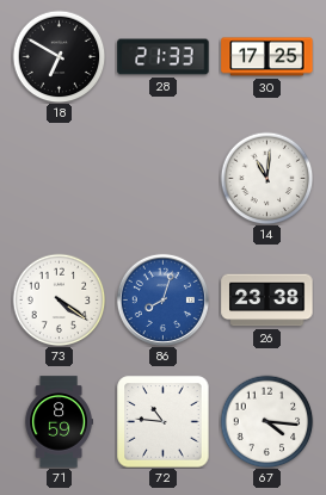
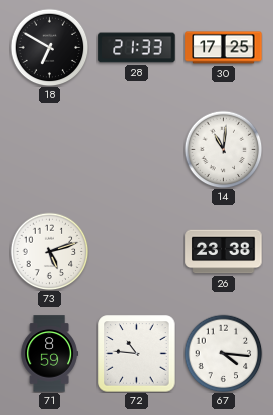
73: 4:21 -> 5:12 (49, 251)
86: 8:03 -> none (162, 299)
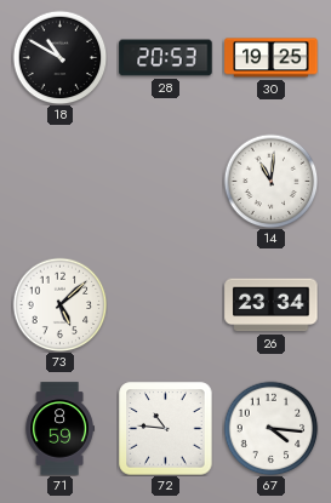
18: 6:50 -> 10:50 (59, 57)
28: 21:33 -> 20:53 (166, 58)
30: 17:25 -> 19:25 (272, 58)
73: 5:12 -> 5:08 (59, 304)
26: 23:38 -> 23:34 (272, 305)
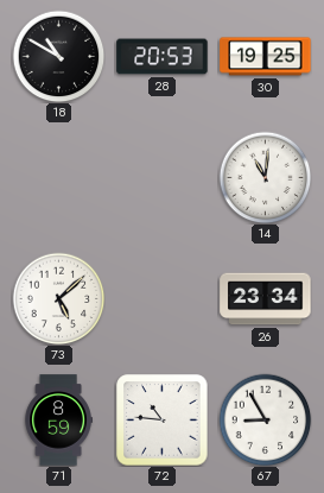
67: 4:16 -> 8:55 (265, 419)
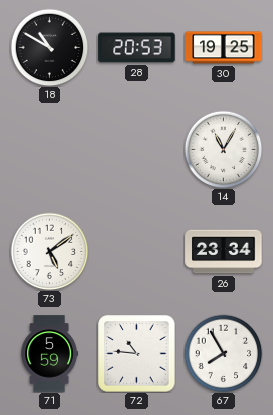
14: 11:01 -> 11:05 (223, 149)
73: 5:08 -> 5:09 (49, 251)
71: 8:59 -> 5:59 (49, 354)
67: 8:55 -> 7:55 (223, 353)
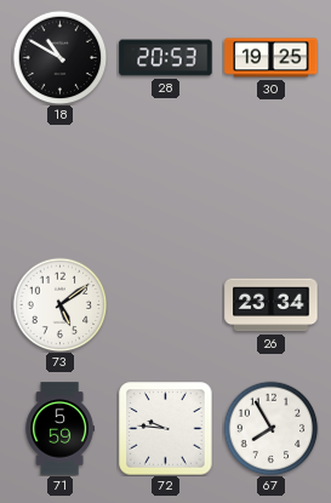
14: 11:05 -> none (223, 149)
72: 10:46 -> 9:46 (166, 429)
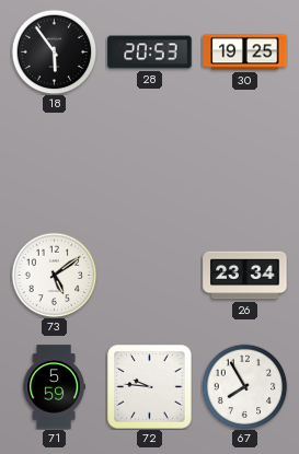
18: 10:50 -> 5:54 (54, 51)
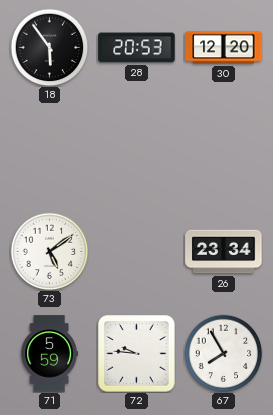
30: 19:25 -> 12:20 (224, 48)
